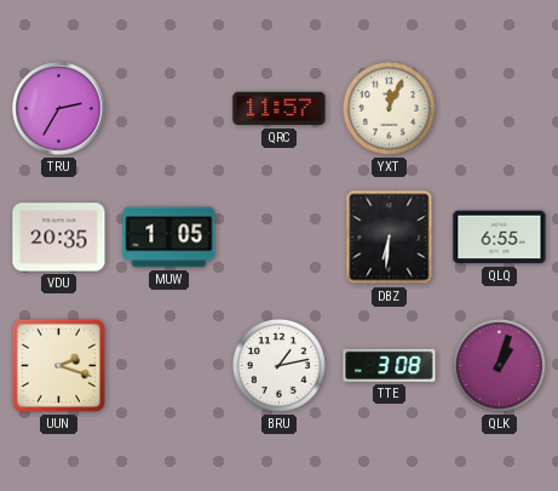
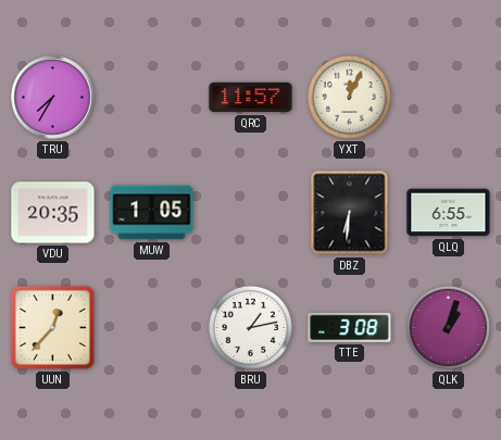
TRU: 2:35 -> 7:35 (53, 98)
UUN: 2:18 -> 12:37 (52, 327)
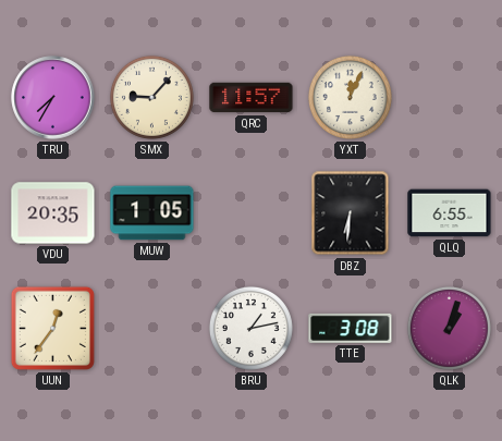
SMX: none -> 9:07 (151, 97)
UUN: 12:37 -> 12:36 (52, 328)
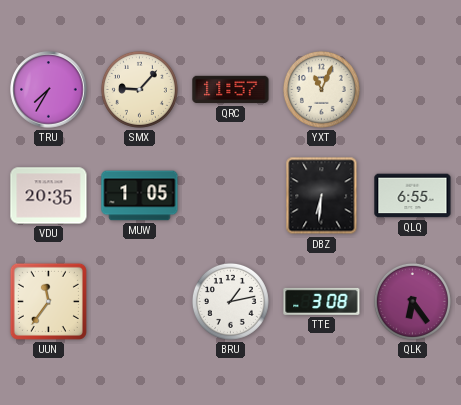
YXT: 12:04 -> 11:04 (321, 89)
UUN: 12:36 -> 11:36 (48, 301)
QLK: 1:03 -> 6:24 (412, 301)
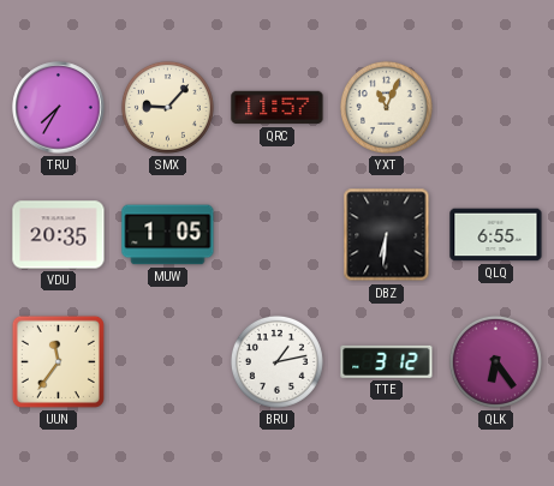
TTE: 3:08 -> 3:12 (387, 361)
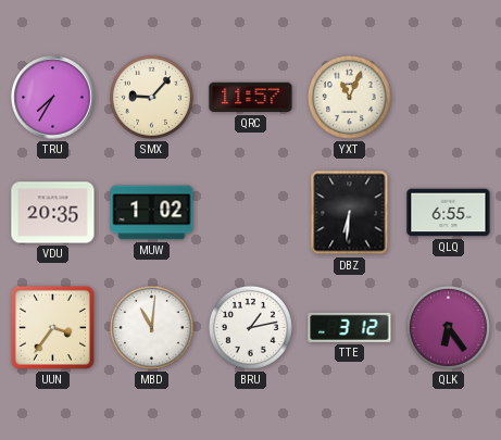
MUW: 1:05 -> 1:02 (152, 213)
UUN: 11:36 -> 3:36 (52, 327)
MBD: none -> 11:01 (151, 327)
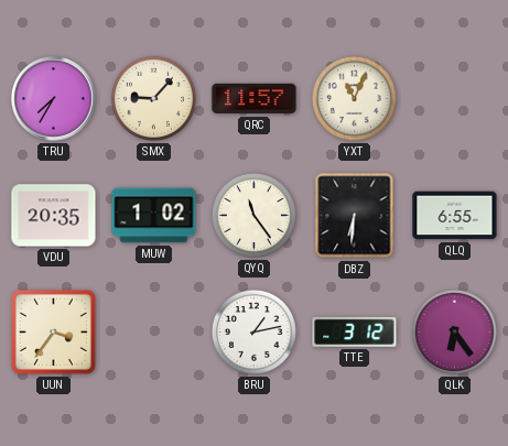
QYQ: none -> 11:24 (253, 215)
MBD: 11:01 -> none (151, 327)
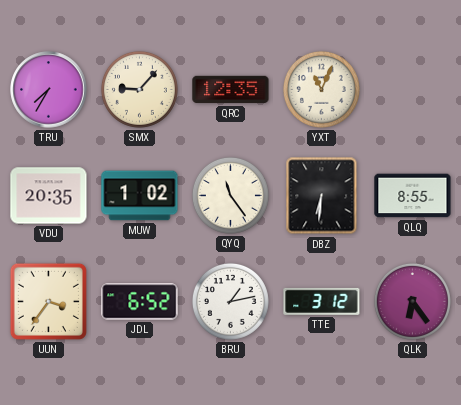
QRC: 11:57 -> 12:35 (231, 90)
QLQ: 6:55 -> 8:55 (413, 196)
JDL: none -> 6:52 (140, 302)
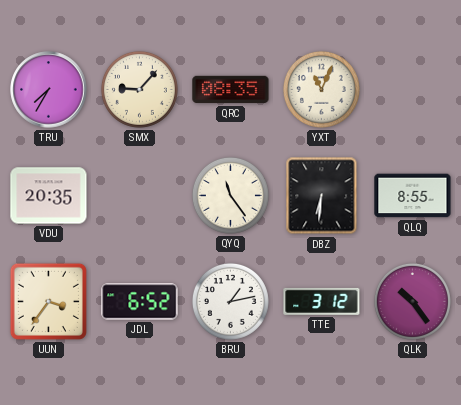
QRC: 12:35 -> 08:35 (231, 90)
MUW: 1:02 -> none (140, 196)
QLK: 6:24 -> 10:24 (412, 301)
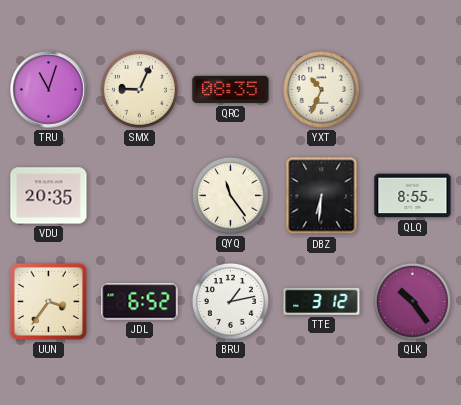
TRU: 7:35 -> 11:03 (49, 90)
SMX: 9:07 -> 9:04 (139, 89)
YXT: 11:04 -> 10:34 (321, 89)
